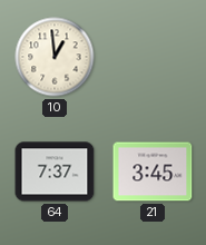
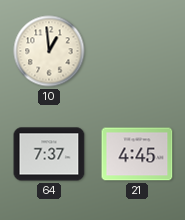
21: 3:45 -> 4:45 (137, 154)
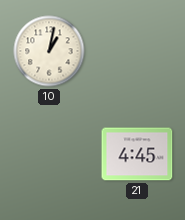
10: 12:59 -> 1:02 (49, 51)
64: 7:37 -> none (49, 154)
